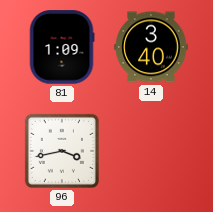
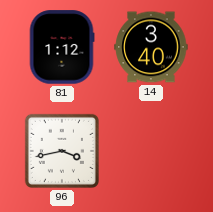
81: 1:09 -> 1:12 (62, 47)
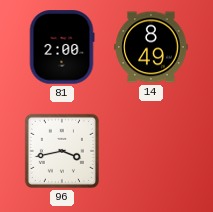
81: 1:12 -> 2:00 (62, 47)
14: 3:40 -> 8:49 (151, 47)
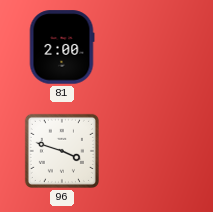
14: 8:49 -> none (151, 47)
96: 3:43 -> 3:48 (62, 151)
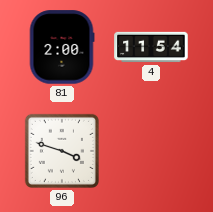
4: none -> 11:54 (151, 47)
